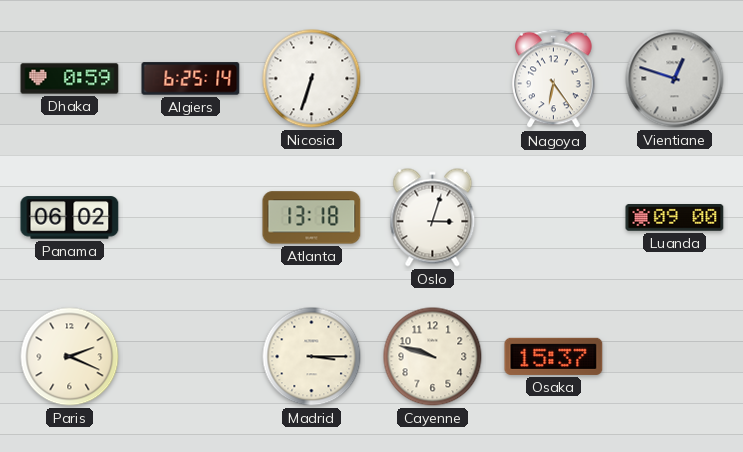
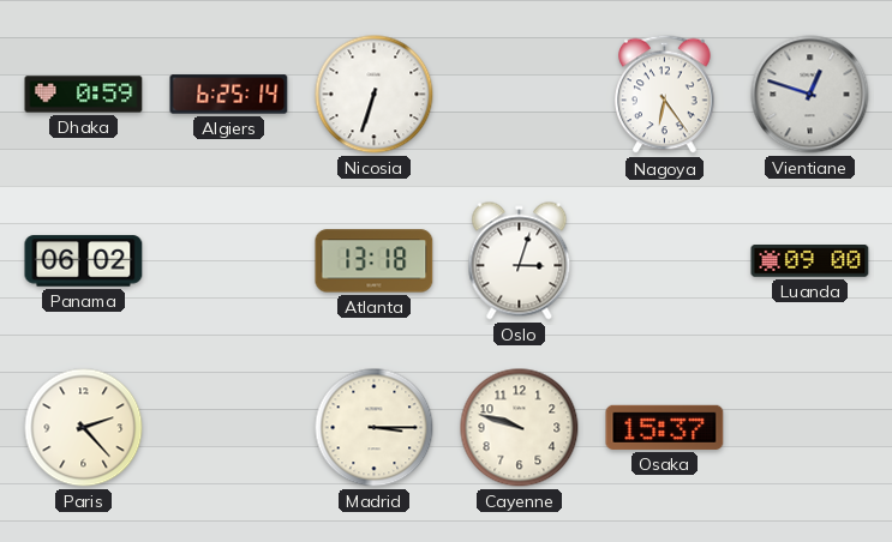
Paris: 2:19 -> 2:23 (84, 428)
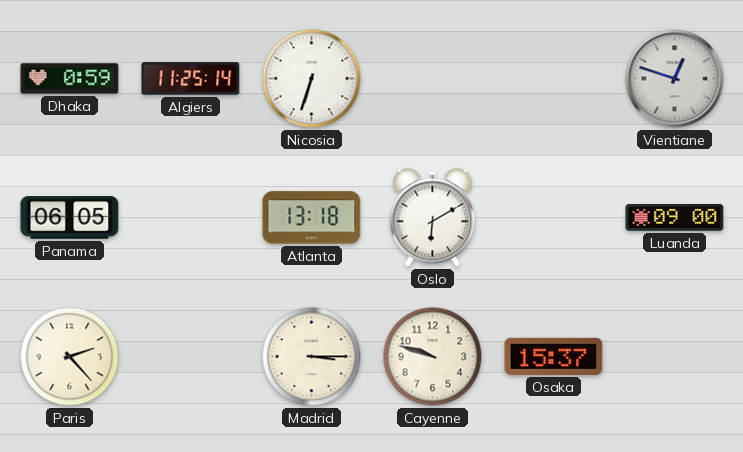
Algiers: 6:25 -> 11:25 (191, 79)
Nagoya: 6:24 -> none (665, 95)
Panama: 06:02 -> 06:05 (70, 218)
Oslo: 3:03 -> 6:10 (433, 218)
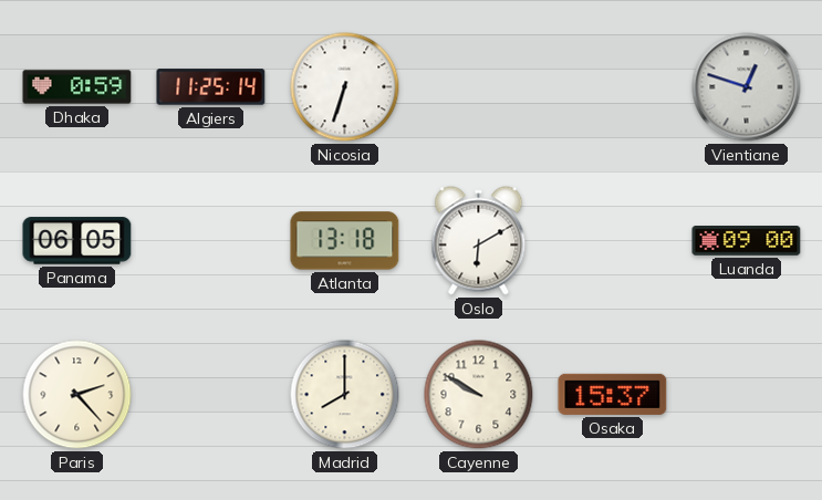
Madrid: 3:15 -> 8:00 (345, 395)
Cayenne: 9:48 -> 9:50 (479, 395)
